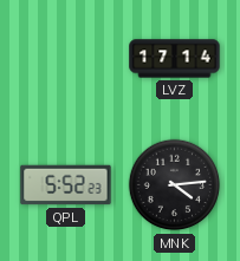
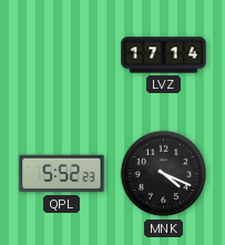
MNK: 4:14 -> 4:19 (164, 174)
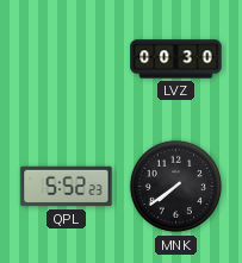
LVZ: 17:14 -> 00:30 (176, 60)
MNK: 4:19 -> 7:39 (176, 187)
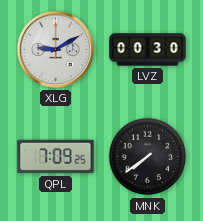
XLG: none -> 9:10 (55, 49)
QPL: 5:52 -> 7:09 (56, 157)
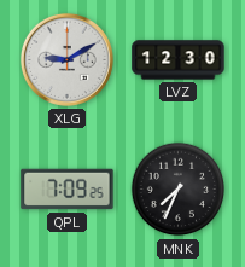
LVZ: 00:30 -> 12:30 (179, 60)
MNK: 7:39 -> 7:34 (179, 190)
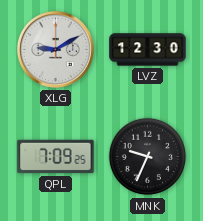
MNK: 7:34 -> 9:34 (148, 157)
